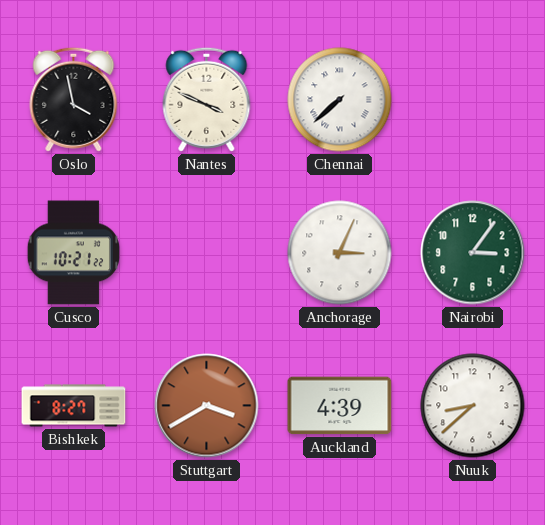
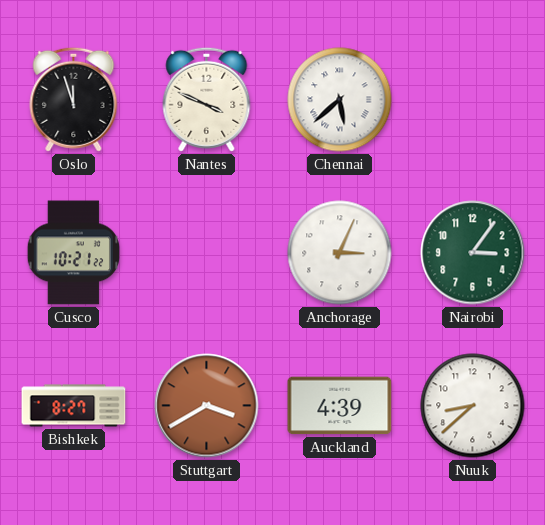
Oslo: 3:58 -> 11:57 (74, 99)
Chennai: 7:38 -> 5:38 (340, 100)
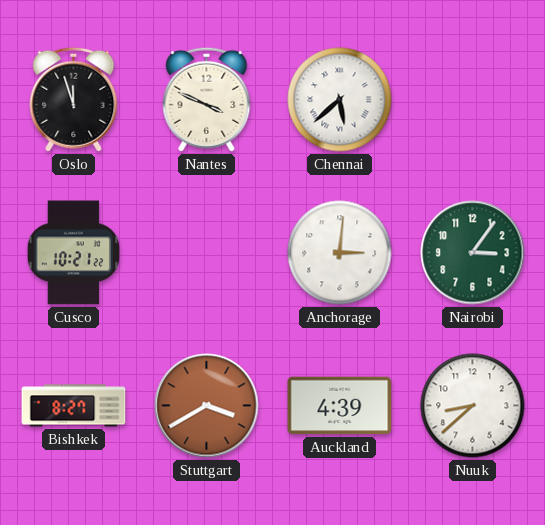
Anchorage: 3:04 -> 3:01 (340, 253)
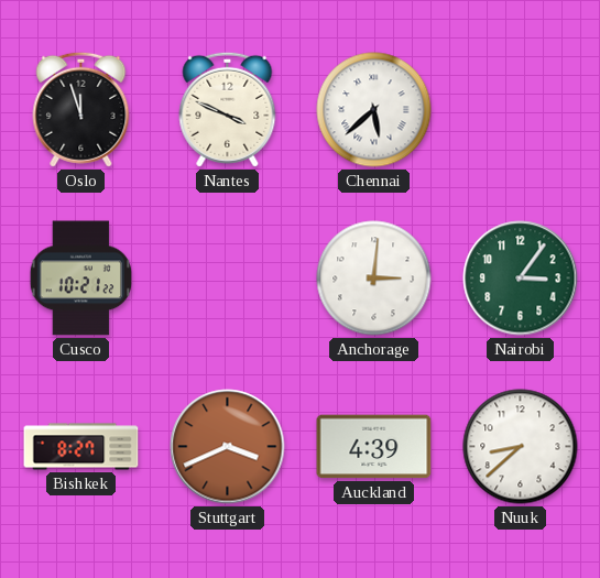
Stuttgart: 3:40 -> 3:41 (228, 447)
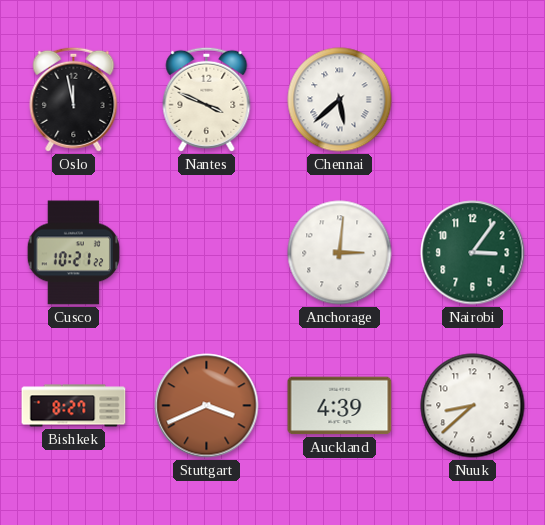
Oslo: 11:57 -> 11:58 (74, 99)
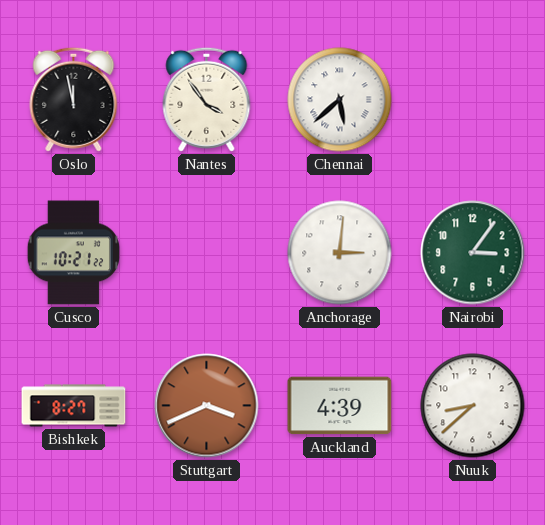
Nantes: 3:49 -> 3:54 (207, 99)
